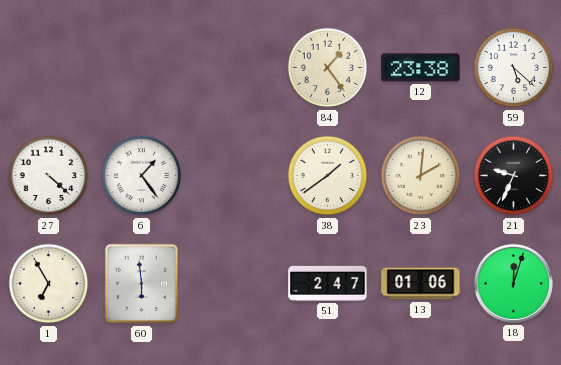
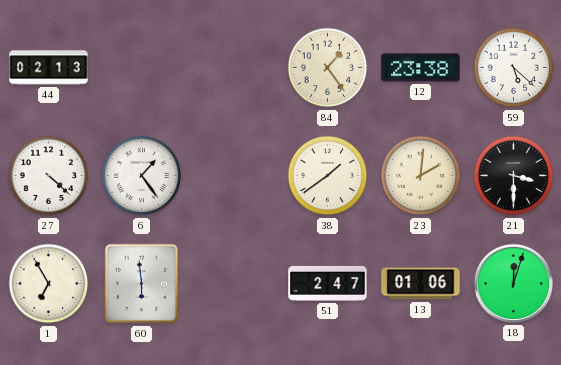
44: none -> 02:13 (49, 68)
21: 9:34 -> 3:30 (514, 176)
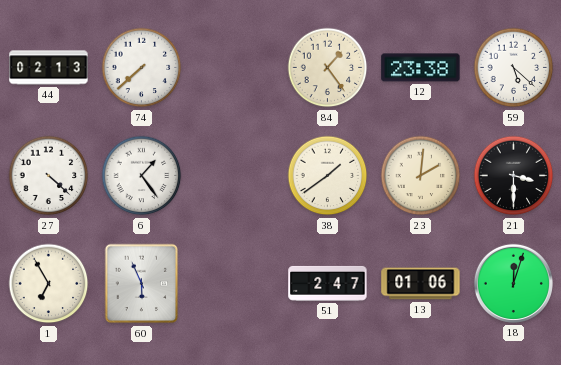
74: none -> 7:38 (142, 68)
60: 5:59 -> 5:56 (142, 284)
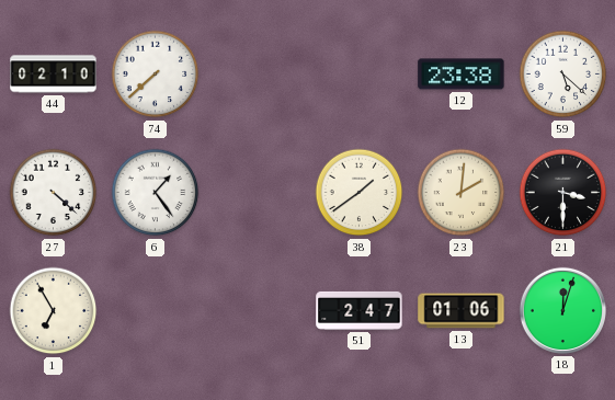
44: 02:13 -> 02:10 (54, 75)
84: 1:24 -> none (328, 68)
60: 5:56 -> none (142, 284)
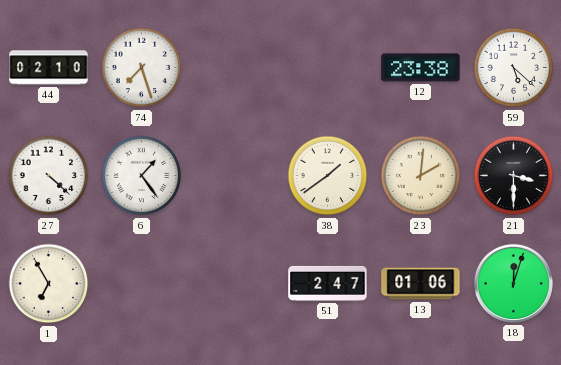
74: 7:38 -> 7:27 (142, 68)
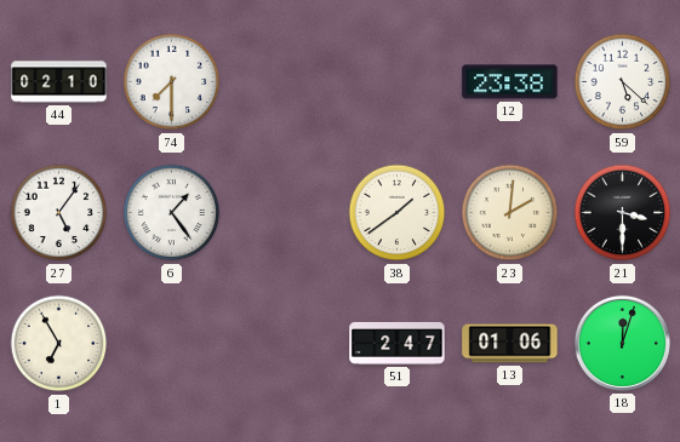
74: 7:27 -> 7:30 (172, 82)
27: 4:22 -> 5:06 (59, 213)
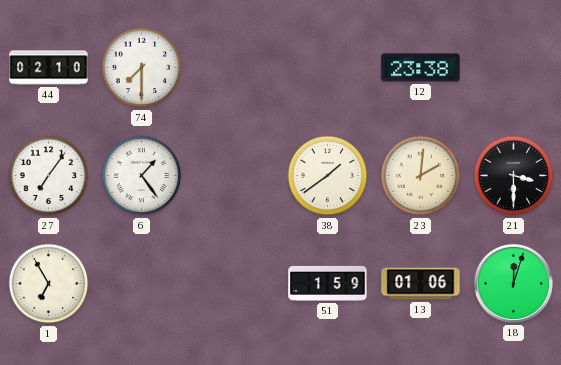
59: 5:22 -> none (623, 82)
27: 5:06 -> 7:06 (49, 176)
51: 2:47 -> 1:59 (328, 283)
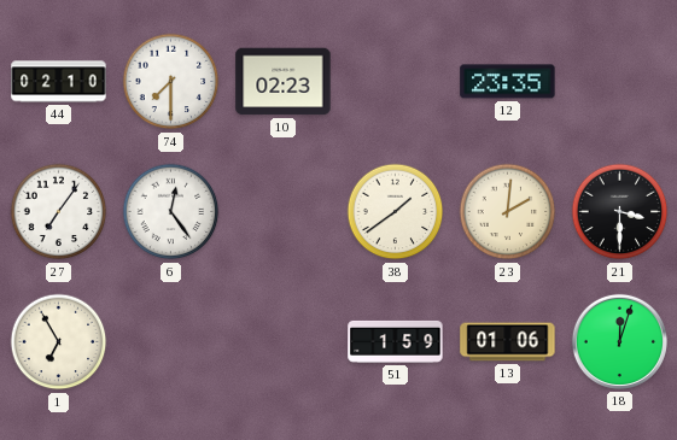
10: none -> 02:23 (284, 82)
12: 23:38 -> 23:35 (508, 82)
6: 1:24 -> 12:24 (171, 212)
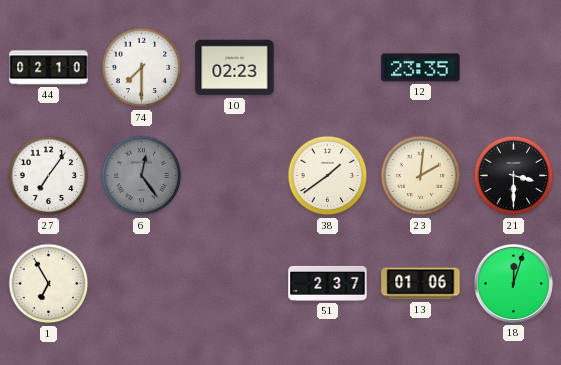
6 dial: white -> grey (142, 176)
51: 1:59 -> 2:37 (328, 283)
